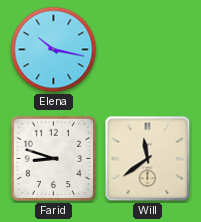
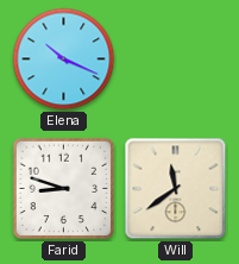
Elena: 10:17 -> 10:19 (64, 59)
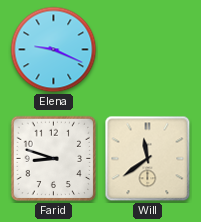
Elena: 10:19 -> 9:19 (54, 50)
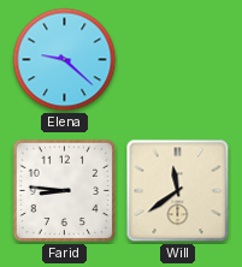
Elena: 9:19 -> 9:22 (65, 60)
Farid: 8:48 -> 8:46 (65, 191)
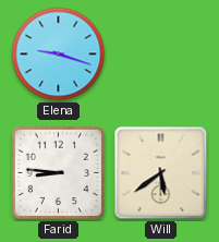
Elena: 9:22 -> 9:18 (59, 55)
Will: 11:39 -> 5:39 (161, 173)
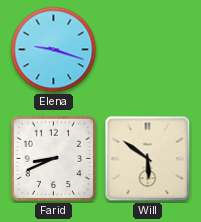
Farid: 8:46 -> 8:41 (54, 159)
Will: 5:39 -> 5:51 (148, 159)
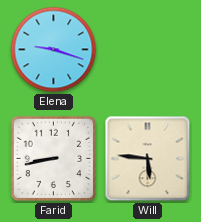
Farid: 8:41 -> 8:43 (54, 159)
Will: 5:51 -> 5:46 (148, 159)
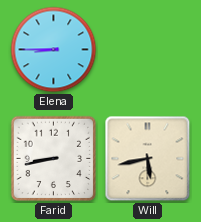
Elena: 9:18 -> 8:45 (54, 50)
Will: 5:46 -> 5:43 (148, 159)
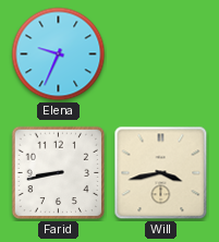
Elena: 8:45 -> 9:34 (59, 55)
Will: 5:43 -> 3:43 (161, 173)
